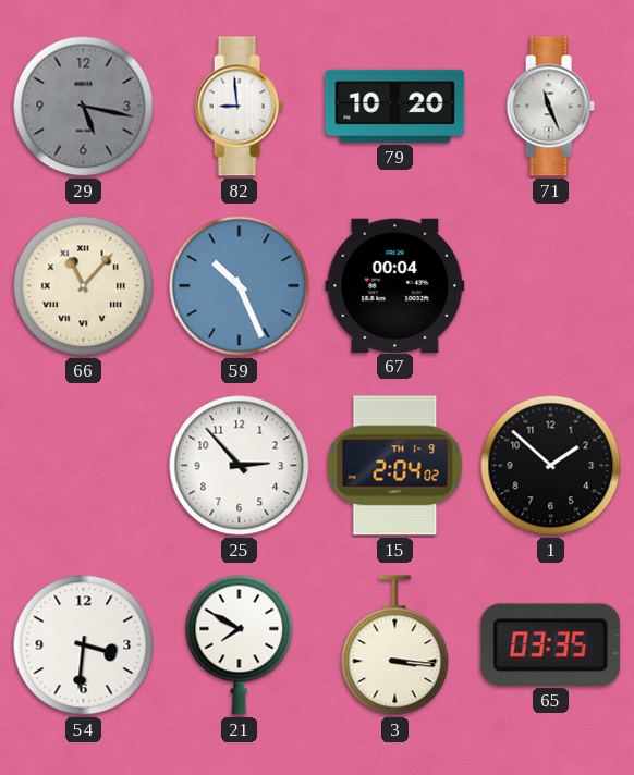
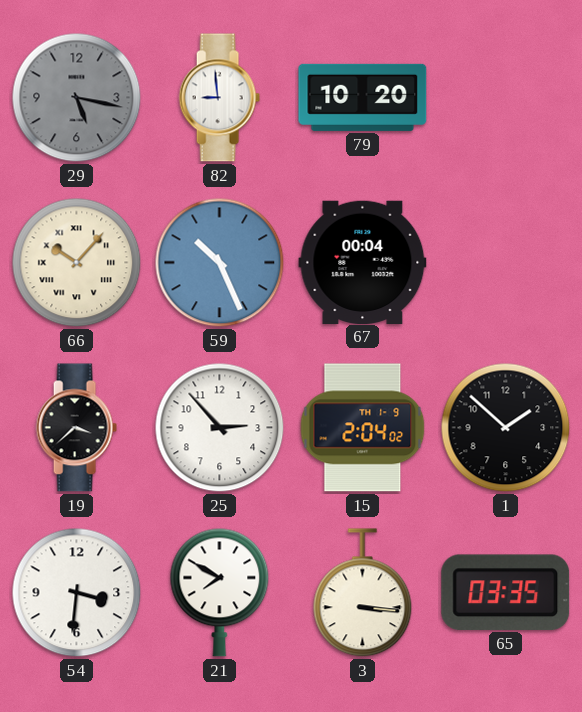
71: 11:26 -> none (550, 107)
66: 11:07 -> 10:07 (77, 263)
19: none -> 3:38 (76, 428)
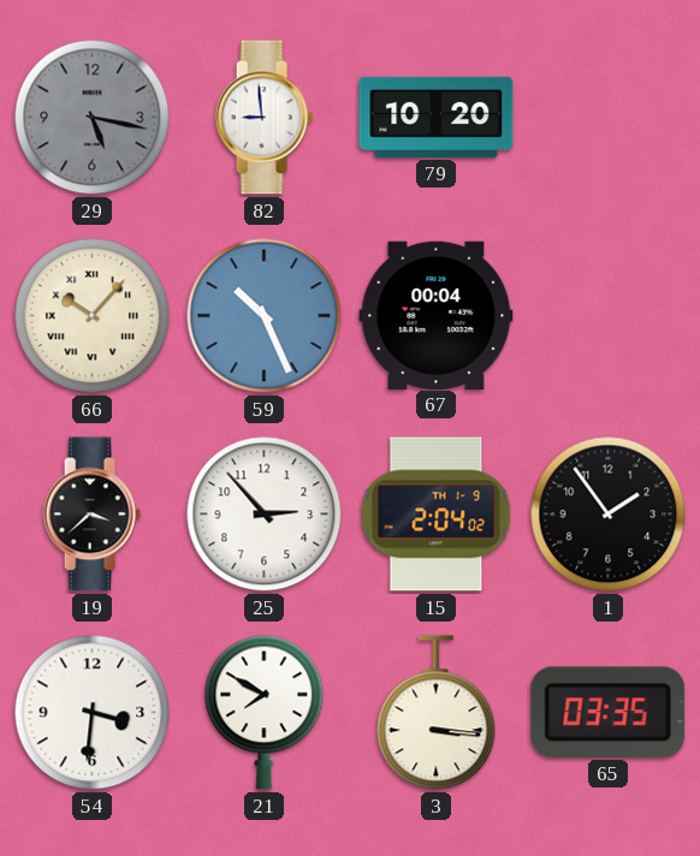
1: 1:52 -> 1:54 (609, 515)
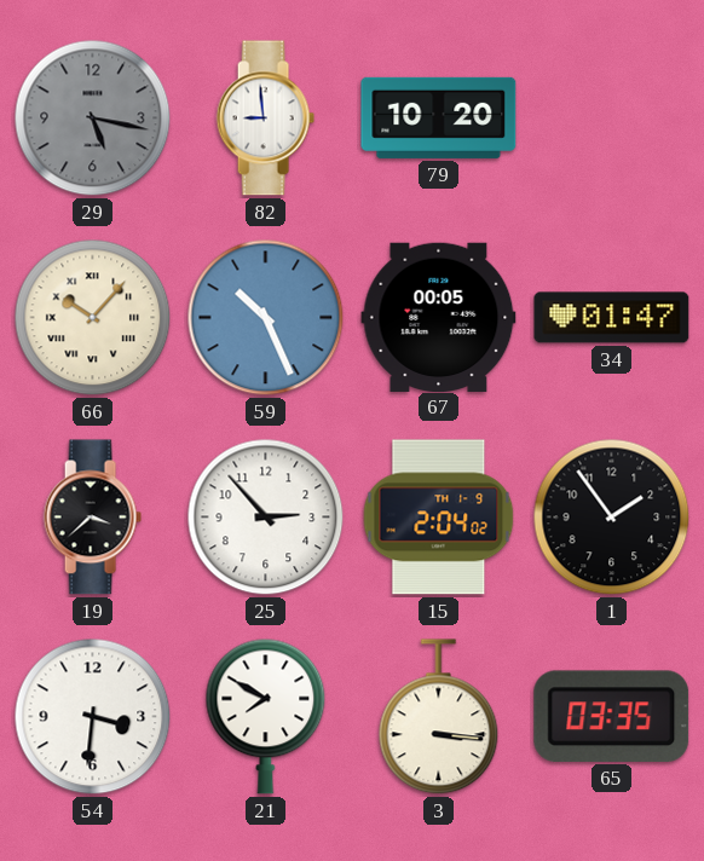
67: 00:04 -> 00:05 (439, 317)
34: none -> 01:47 (612, 318)
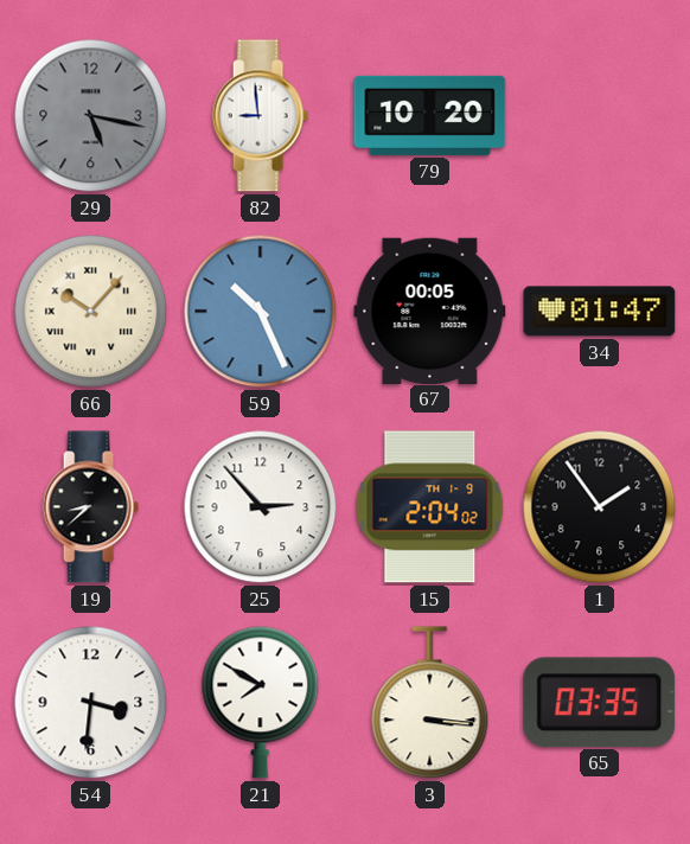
19: 3:38 -> 8:38 (90, 507)
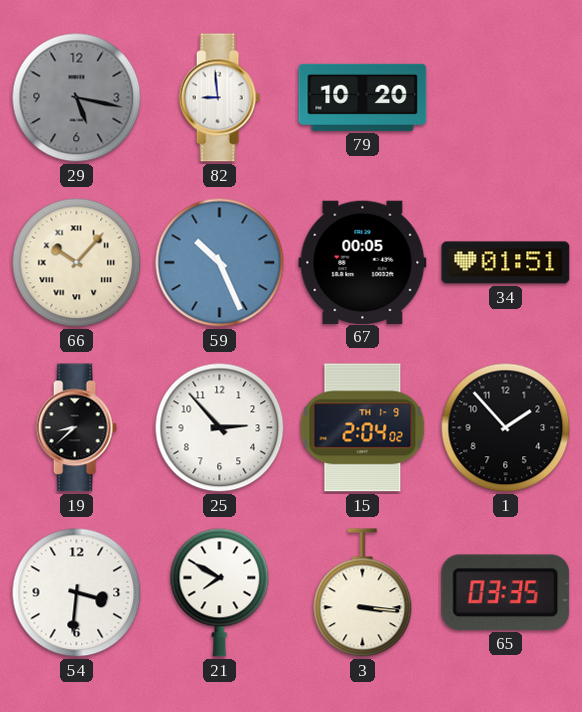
34: 01:47 -> 01:51 (506, 263)
1: 1:54 -> 1:53 (506, 428)
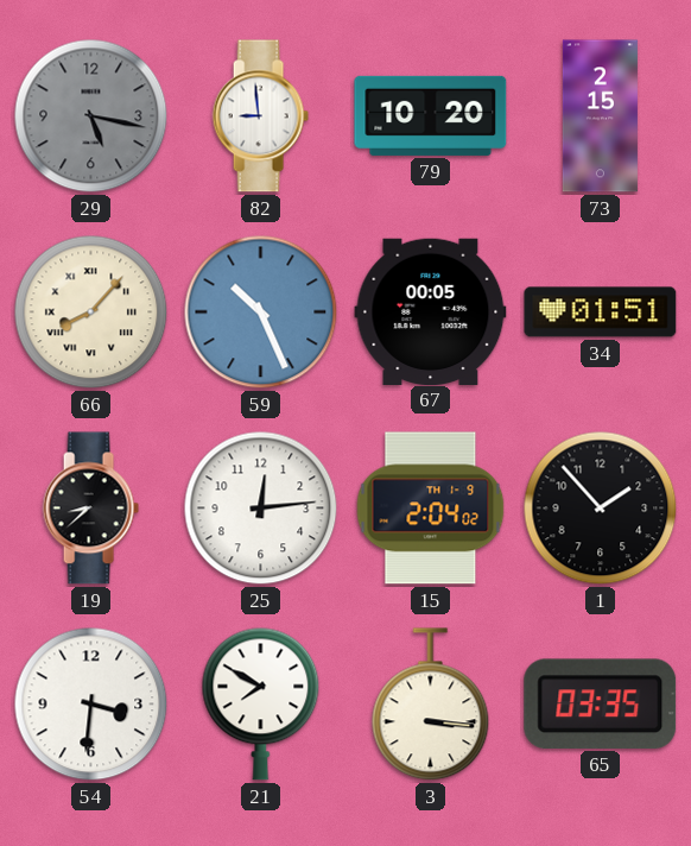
73: none -> 2:15 (600, 116)
66: 10:07 -> 8:07 (91, 312)
25: 2:53 -> 12:14 (261, 509)
